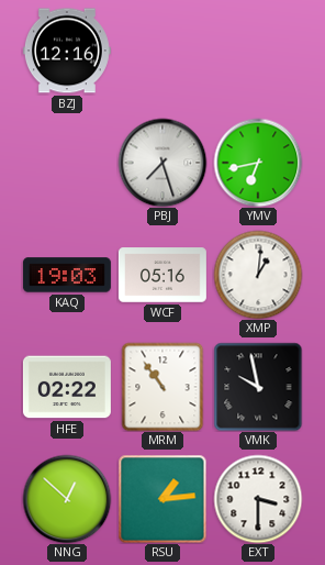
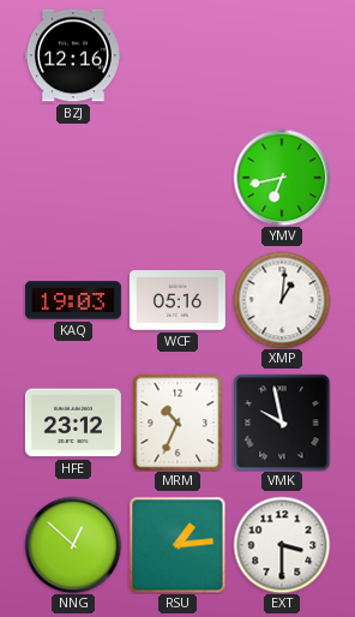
PBJ: 7:27 -> none (162, 163)
HFE: 02:22 -> 23:12 (73, 423)
MRM: 10:54 -> 10:34 (177, 423)
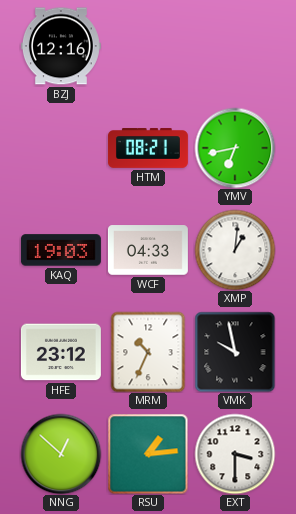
HTM: none -> 08:21 (148, 148)
WCF: 05:16 -> 04:33 (148, 250)
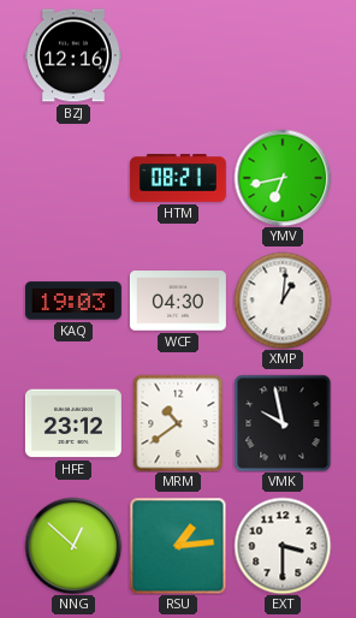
WCF: 04:33 -> 04:30 (178, 301)
MRM: 10:34 -> 10:39 (178, 423)
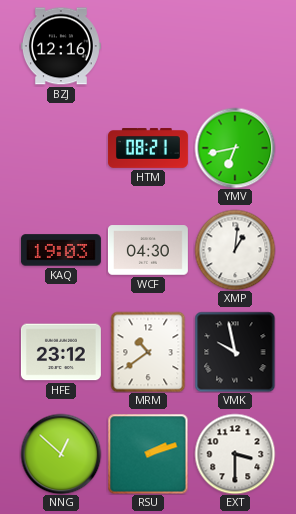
RSU: 1:14 -> 2:12 (148, 454)
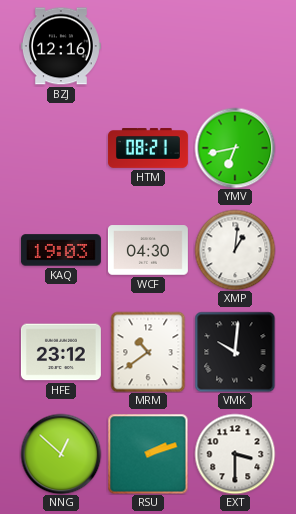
VMK: 9:58 -> 10:01 (235, 352)
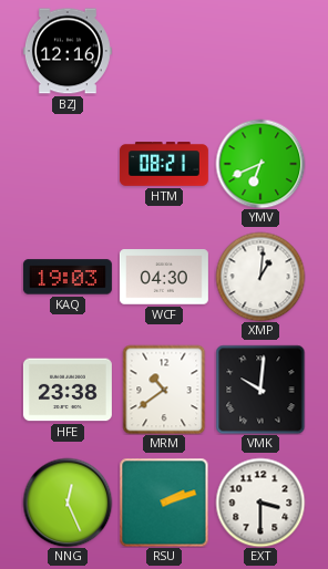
YMV: 6:43 -> 6:41 (260, 164)
HFE: 23:12 -> 23:38 (68, 390)
NNG: 12:52 -> 12:26 (68, 503)
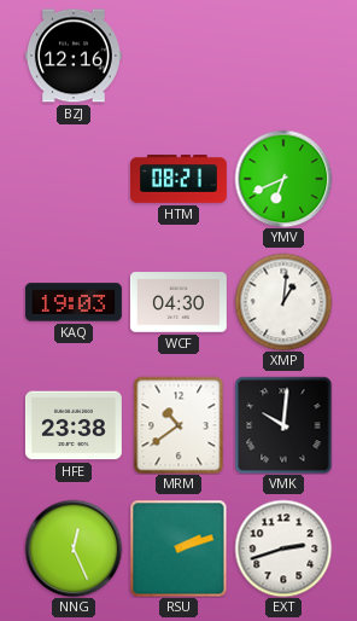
EXT: 3:30 -> 2:42 (283, 549)
